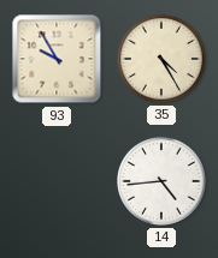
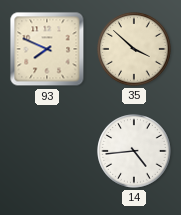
93: 9:55 -> 7:49 (47, 49)
35: 4:25 -> 3:52 (134, 49)
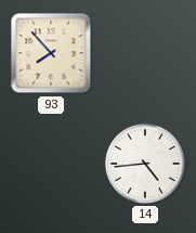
93: 7:49 -> 7:53 (51, 53)
35: 3:52 -> none (134, 49)
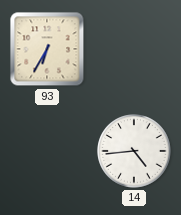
93: 7:53 -> 6:35 (47, 49)
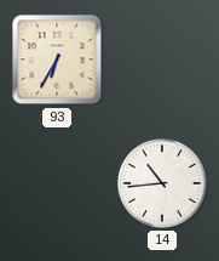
14: 4:44 -> 10:44 (162, 183)
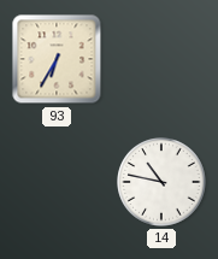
14: 10:44 -> 10:47 (161, 182)
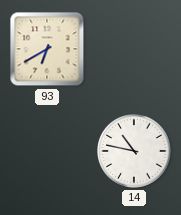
93: 6:35 -> 6:40 (47, 49)
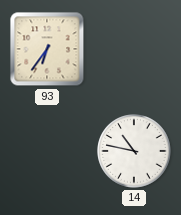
93: 6:40 -> 6:36 (47, 49)
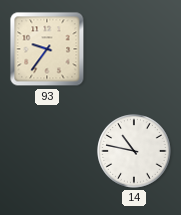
93: 6:36 -> 9:36 (47, 49)
